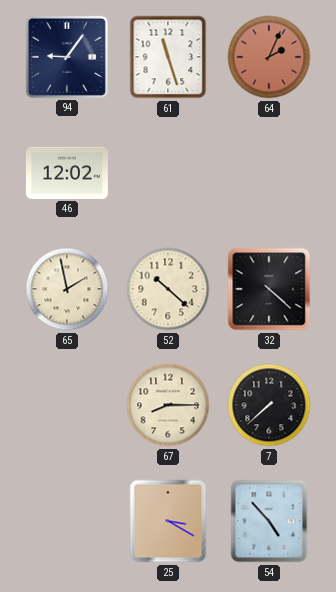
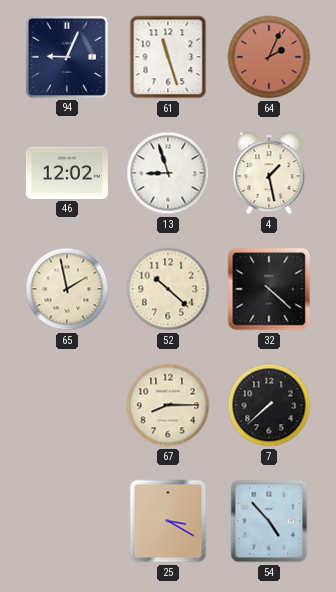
94: 9:06 -> 9:04 (67, 57)
13: none -> 8:57 (168, 173)
4: none -> 1:28 (269, 173)
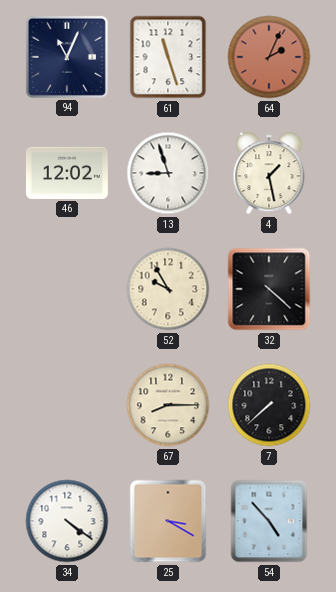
94: 9:04 -> 11:04 (67, 57)
65: 1:58 -> none (67, 289)
52: 10:22 -> 9:55 (168, 289)
34: none -> 4:21 (67, 521)
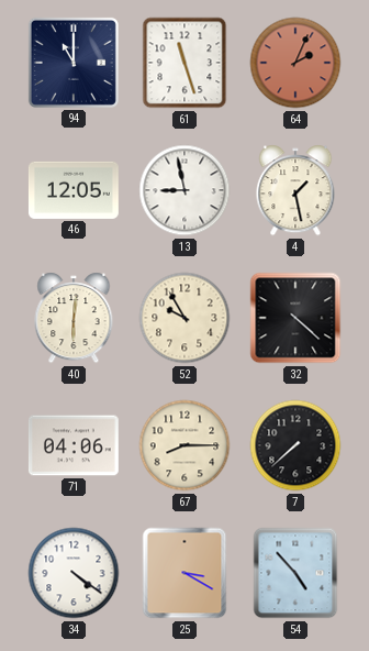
94: 11:04 -> 11:00 (74, 63)
46: 12:02 -> 12:05 (74, 190)
13: 8:57 -> 8:58 (185, 190)
40: none -> 6:01 (74, 318)
71: none -> 04:06 (74, 445)
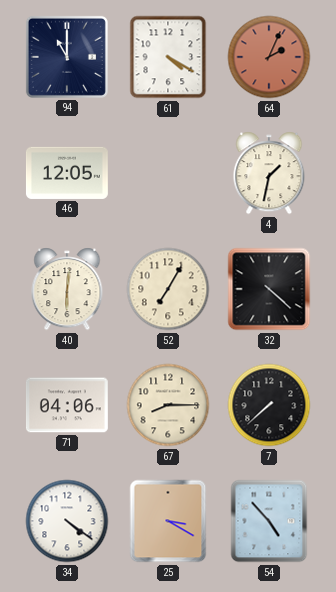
61: 11:27 -> 4:20 (168, 57)
13: 8:58 -> none (185, 190)
4: 1:28 -> 1:32 (269, 173)
52: 9:55 -> 7:05 (168, 289)
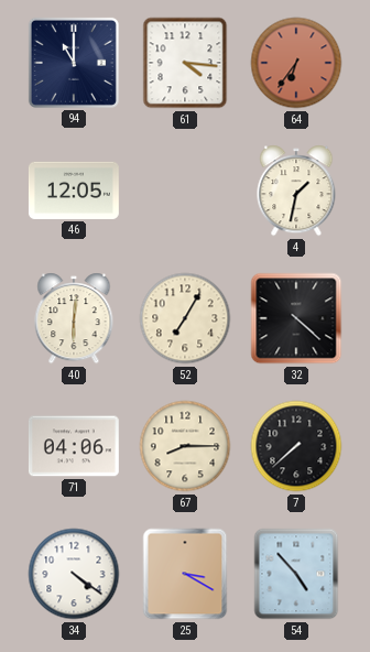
61: 4:20 -> 4:16 (185, 63)
64: 2:04 -> 6:36 (296, 63)
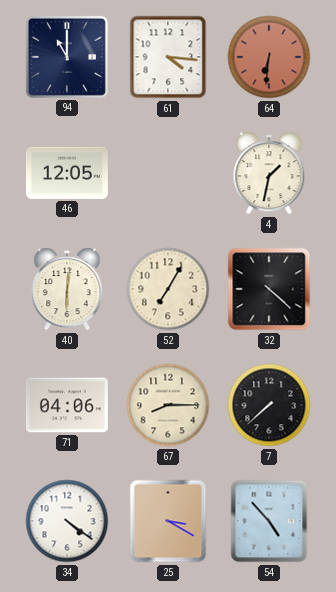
64: 6:36 -> 6:31 (269, 57)
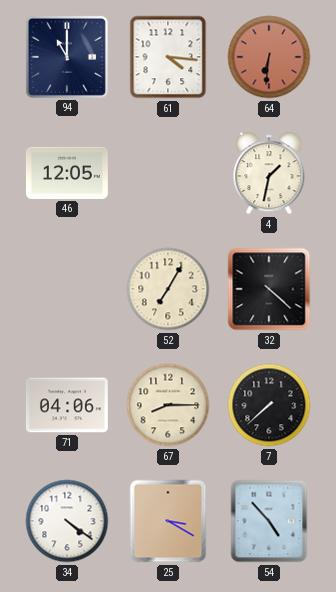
40: 6:01 -> none (67, 289)
